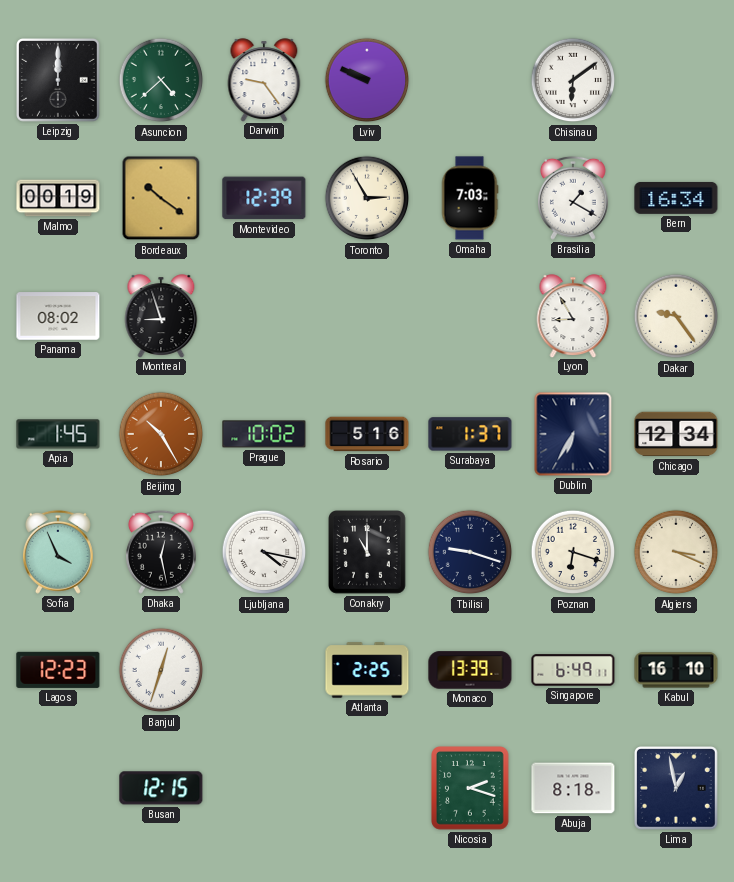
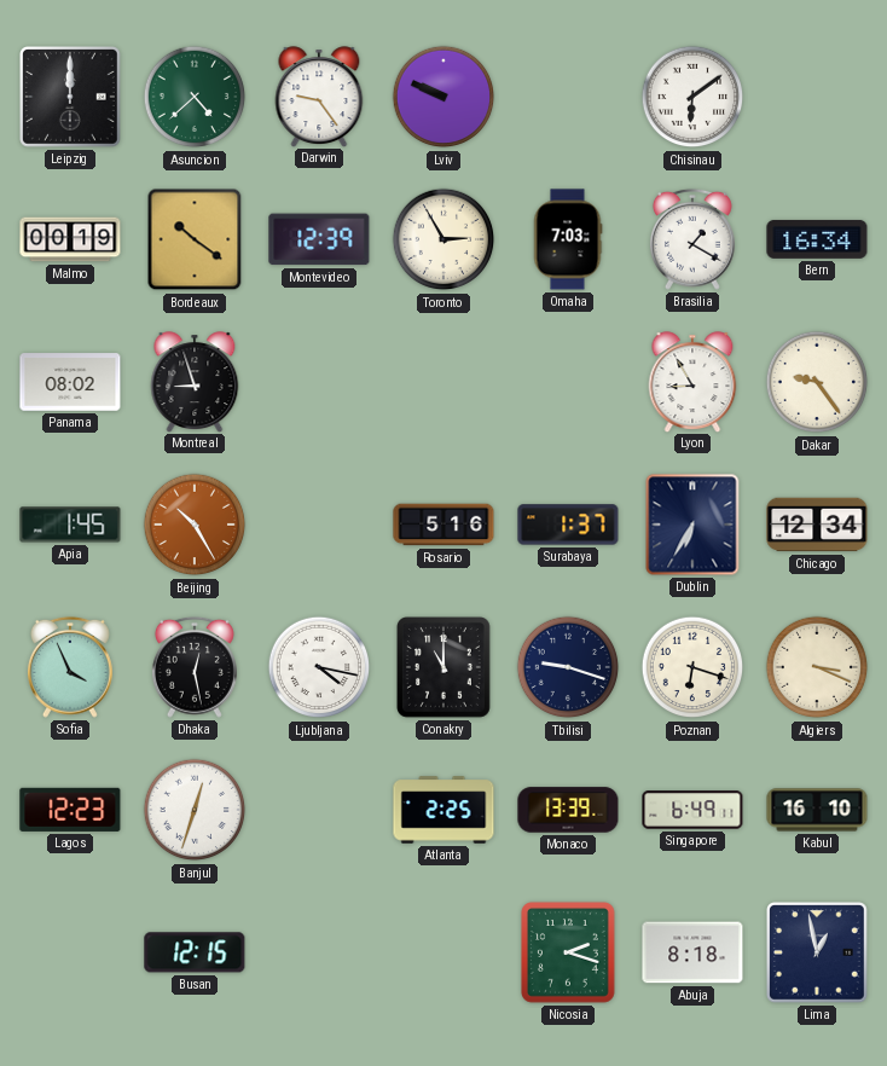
Prague: 10:02 -> none (264, 434)
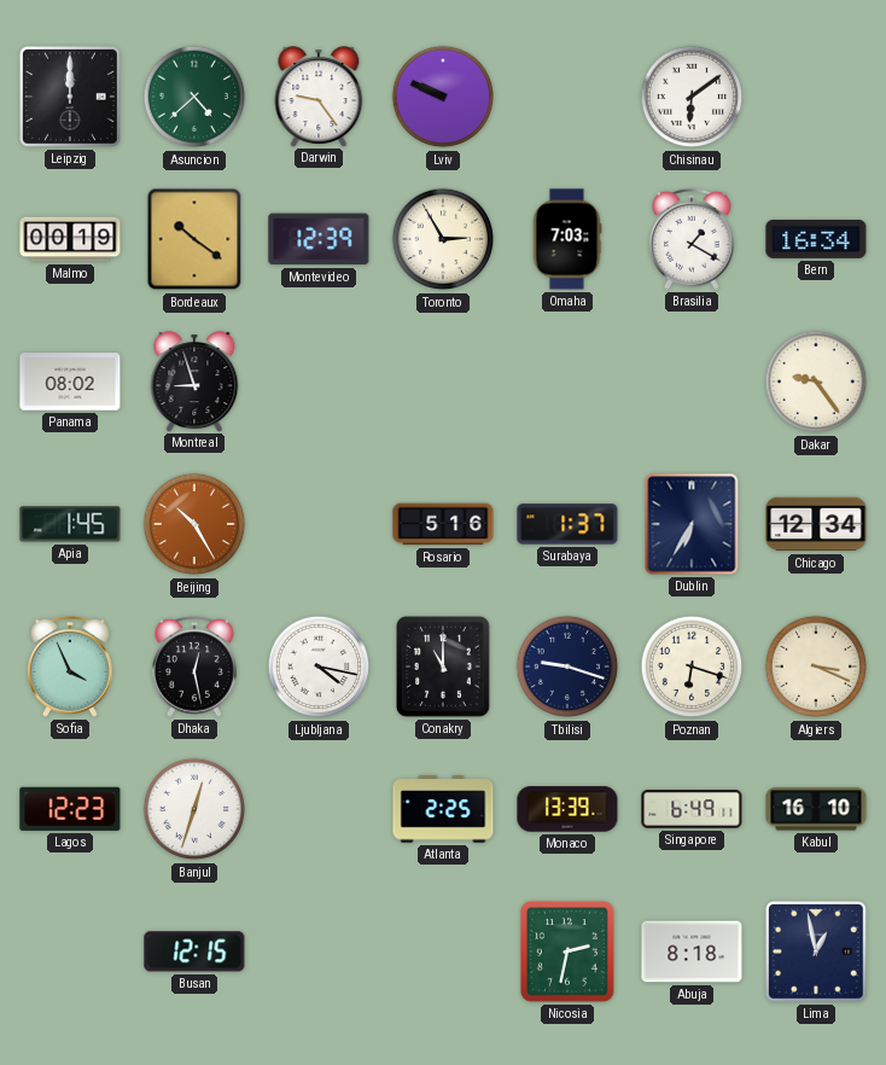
Lyon: 8:55 -> none (692, 382)
Nicosia: 2:18 -> 2:32 (569, 953)
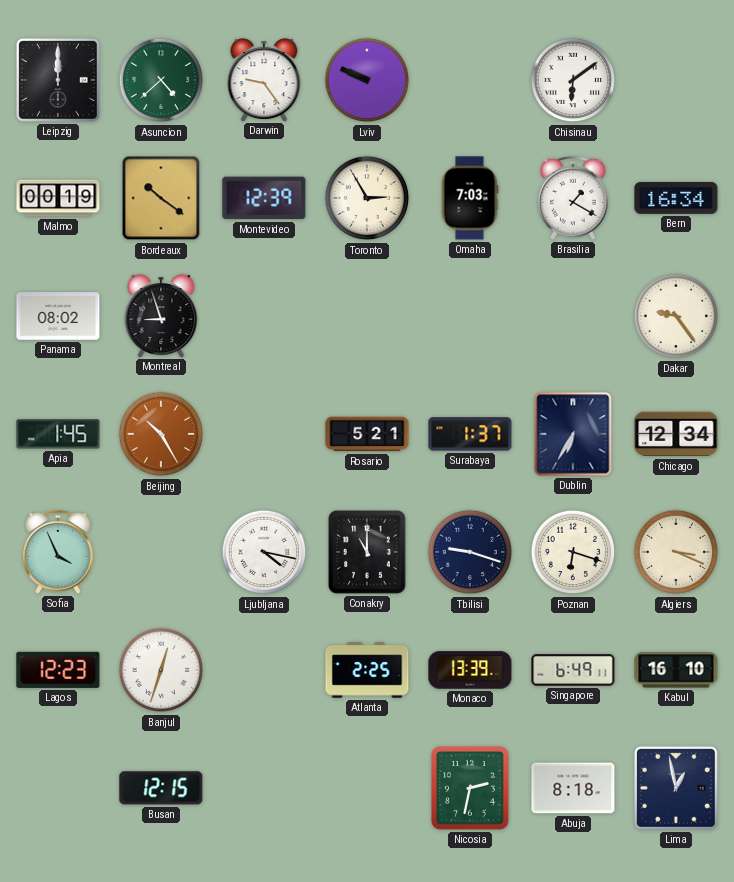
Rosario: 5:16 -> 5:21 (367, 434)
Dhaka: 12:28 -> none (194, 667)
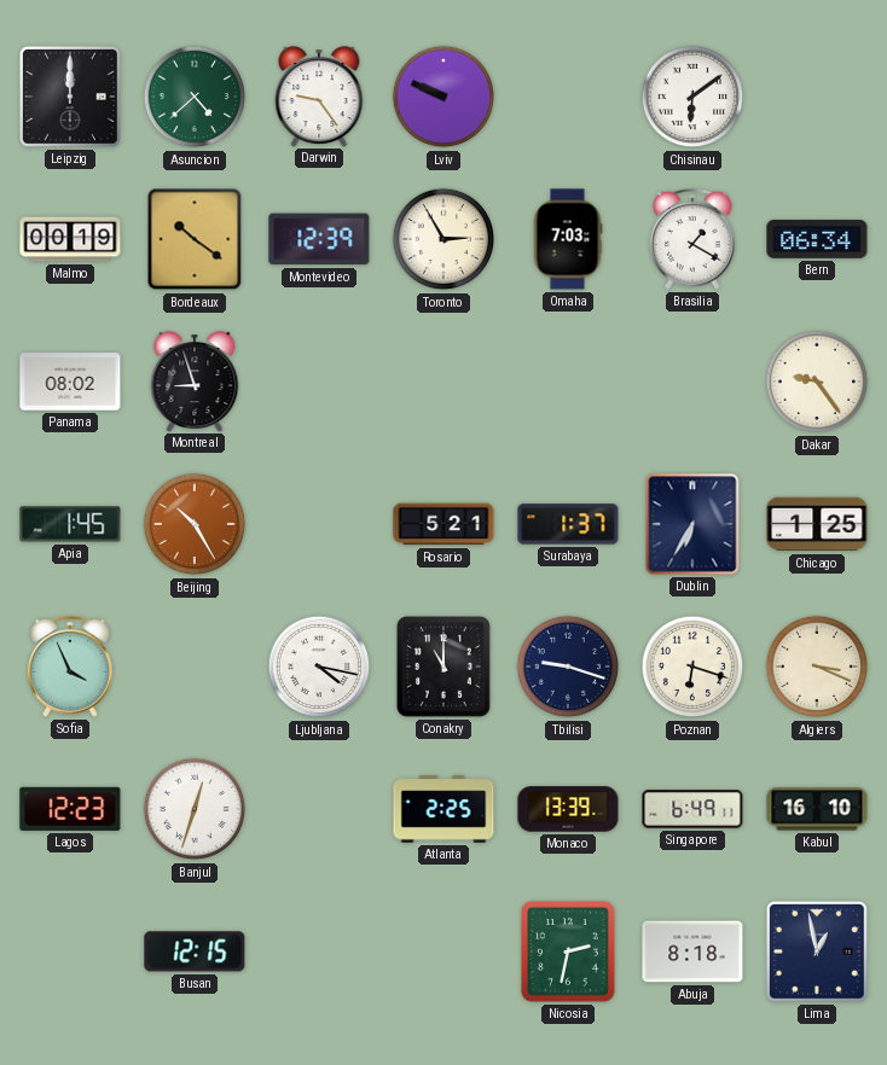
Bern: 16:34 -> 06:34 (817, 239)
Chicago: 12:34 -> 1:25 (817, 524)
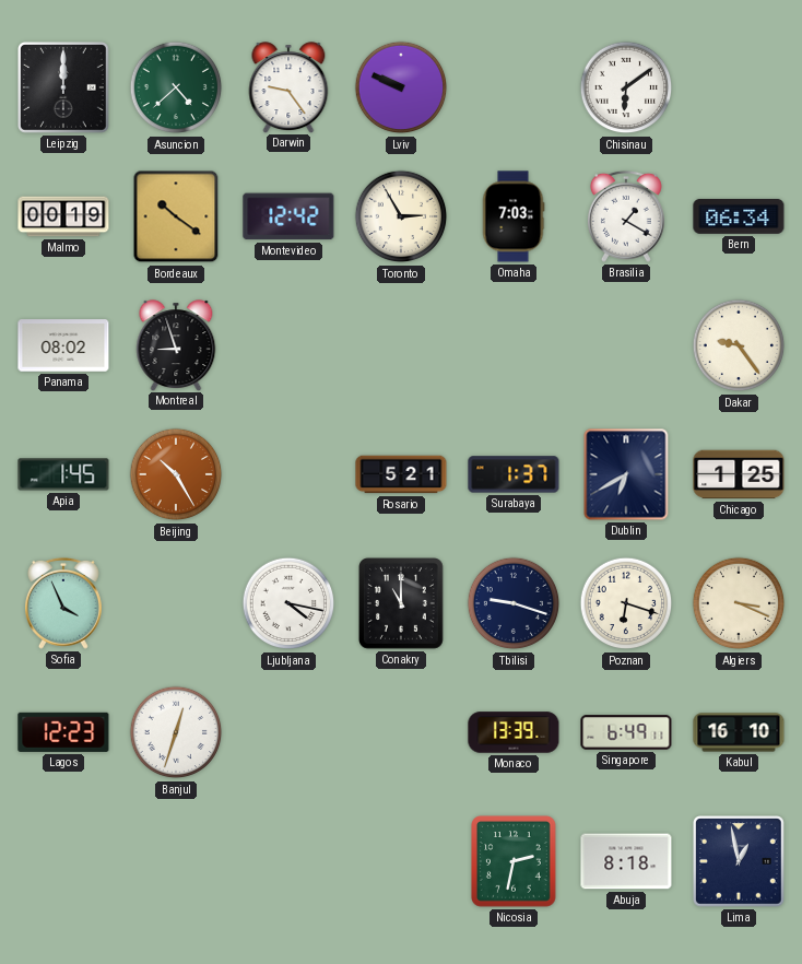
Montevideo: 12:39 -> 12:42 (288, 216)
Dublin: 6:35 -> 6:40 (626, 474)
Atlanta: 2:25 -> none (443, 809)
Busan: 12:15 -> none (195, 951)
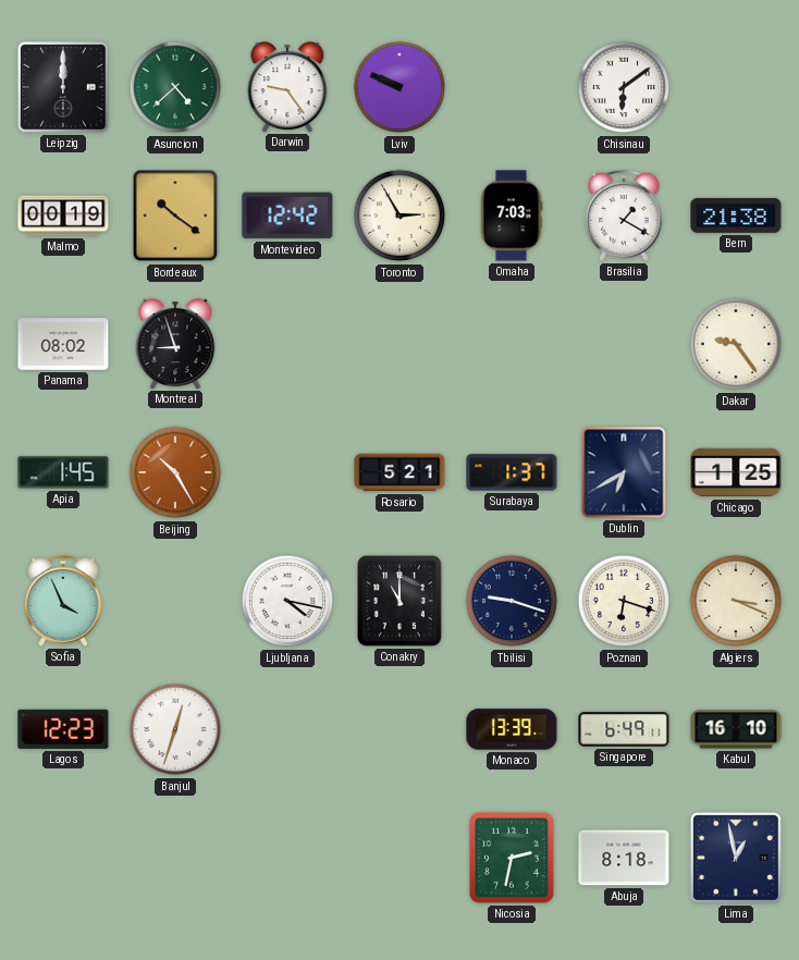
Bern: 06:34 -> 21:38 (736, 216)
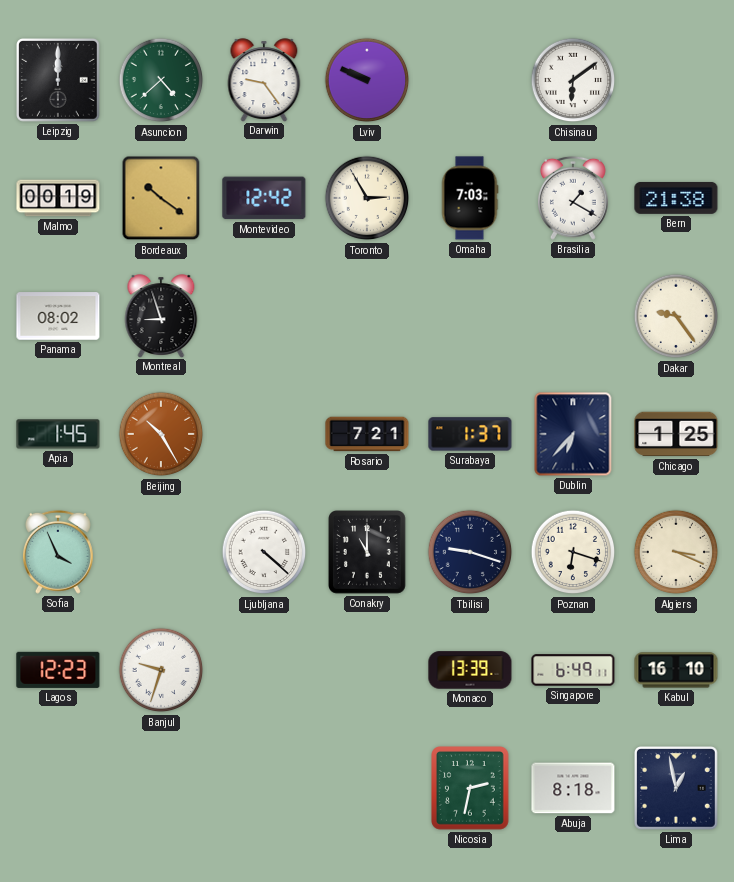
Rosario: 5:21 -> 7:21 (367, 434)
Dublin: 6:40 -> 6:37 (573, 434)
Ljubljana: 4:17 -> 4:22 (264, 552)
Banjul: 12:33 -> 9:33 (161, 670)
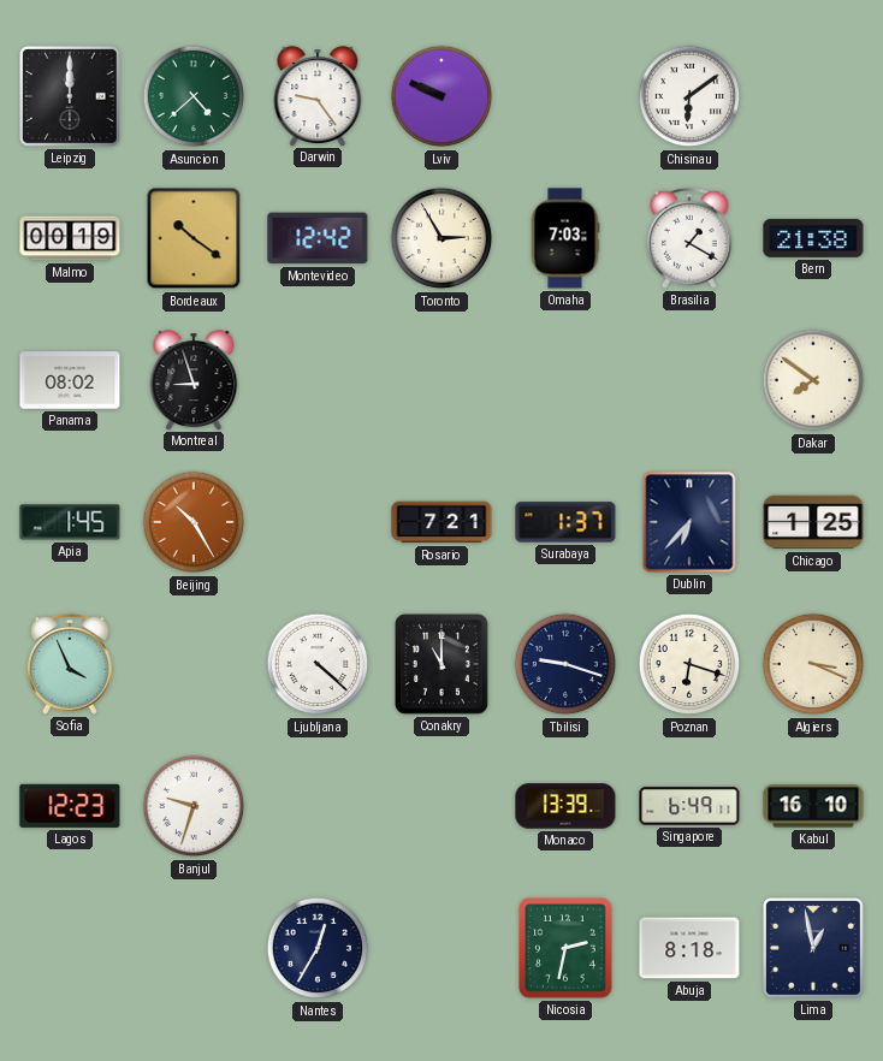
Dakar: 9:24 -> 7:51 (813, 380)
Nantes: none -> 12:35 (318, 948)
